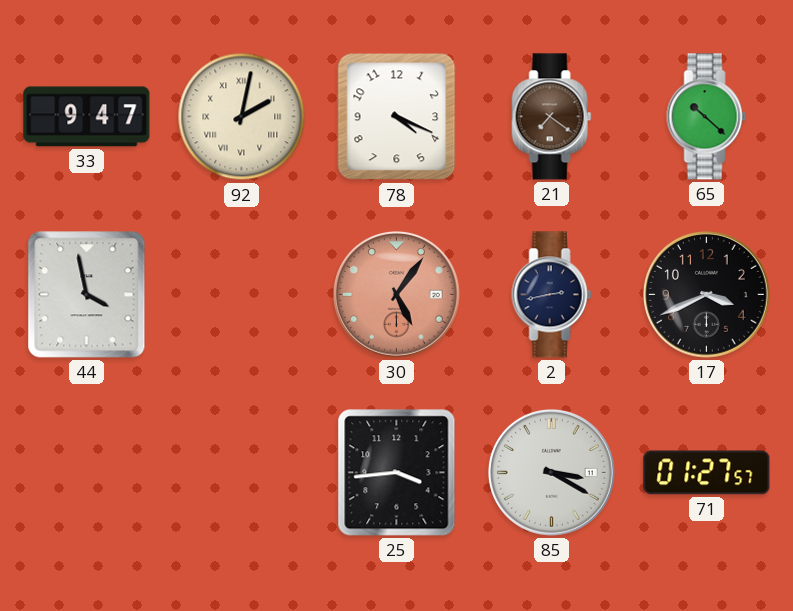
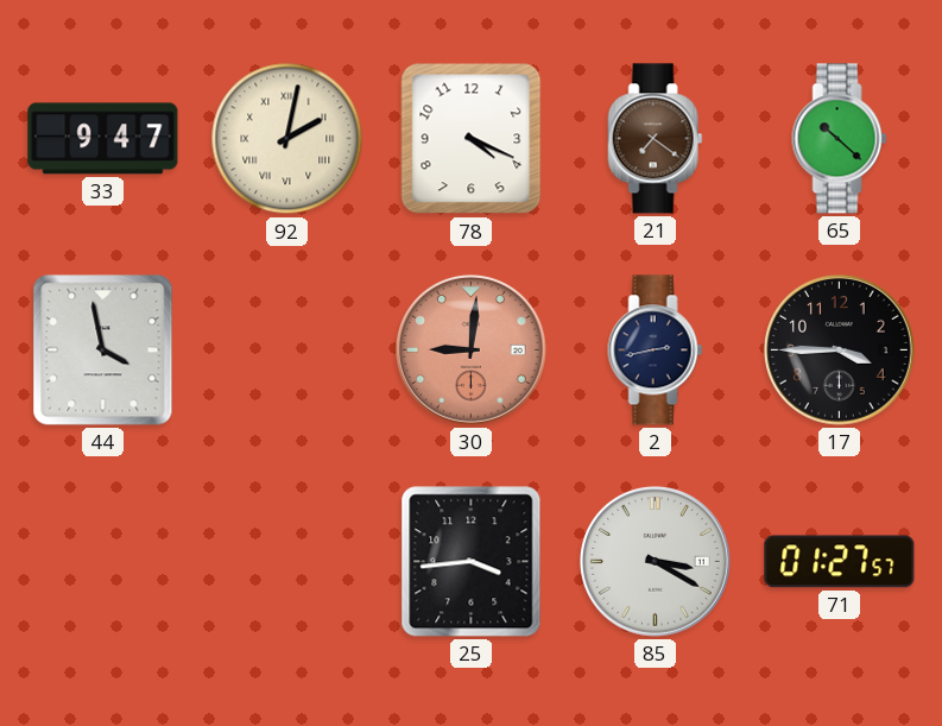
30: 5:06 -> 9:01 (470, 349)
17: 3:41 -> 3:45 (839, 349)
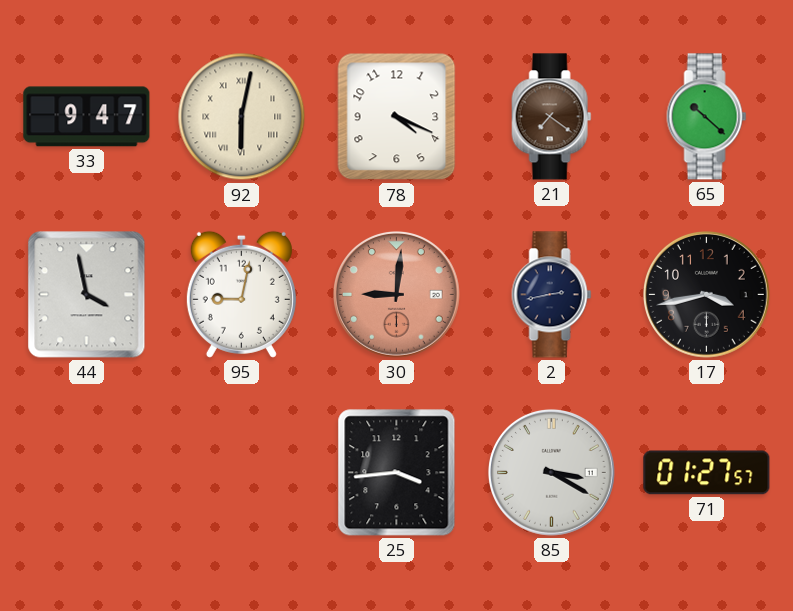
92: 2:02 -> 6:02 (242, 117)
95: none -> 9:02 (241, 294)
17: 3:45 -> 3:43 (706, 294)
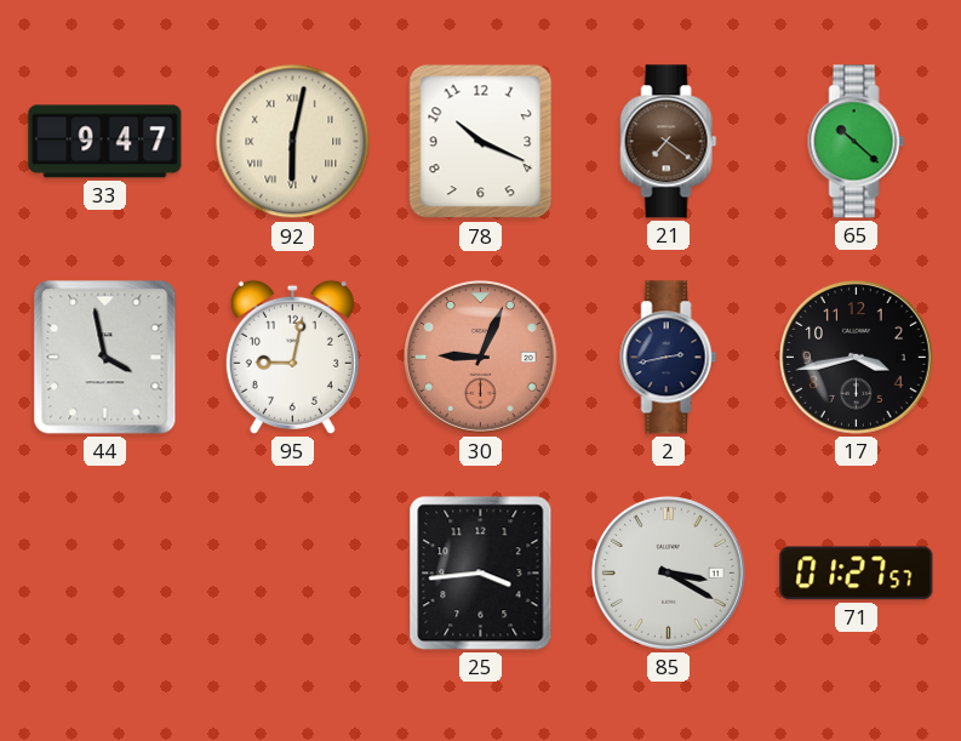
78: 4:19 -> 10:19 (481, 142)
30: 9:01 -> 9:04 (480, 357)
